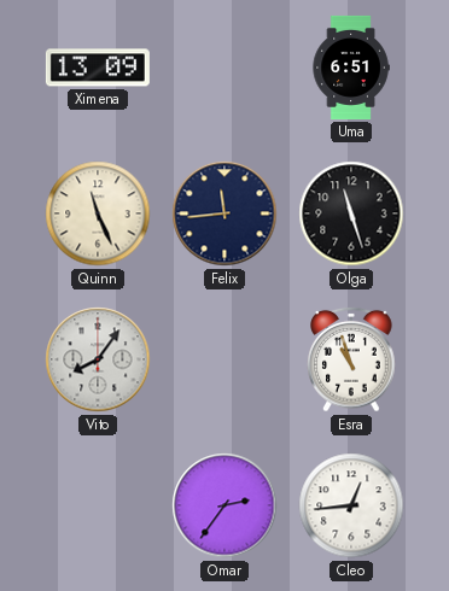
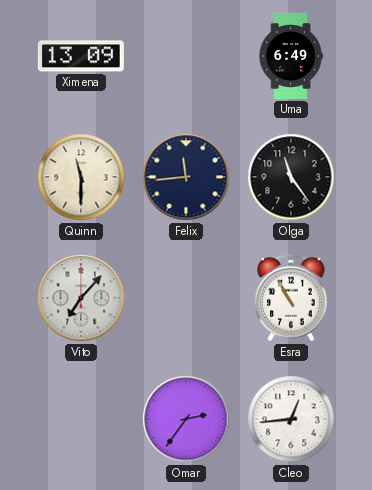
Uma: 6:51 -> 6:49 (291, 56)
Quinn: 11:26 -> 11:30 (81, 177)
Olga: 11:27 -> 11:24 (291, 177)
Vito: 8:06 -> 7:07 (81, 298)
Esra: 10:57 -> 10:55 (291, 298)
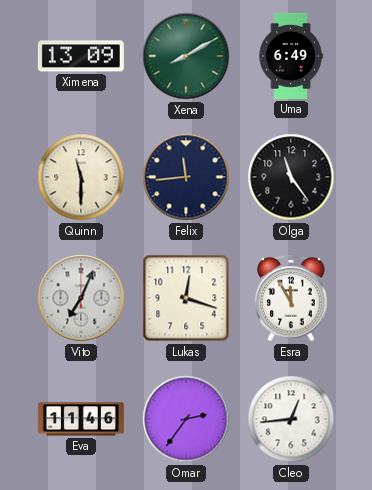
Xena: none -> 8:10 (186, 56)
Vito: 7:07 -> 7:04 (81, 298)
Lukas: none -> 12:18 (186, 298)
Esra: 10:55 -> 11:55 (291, 298)
Eva: none -> 11:46 (81, 419)
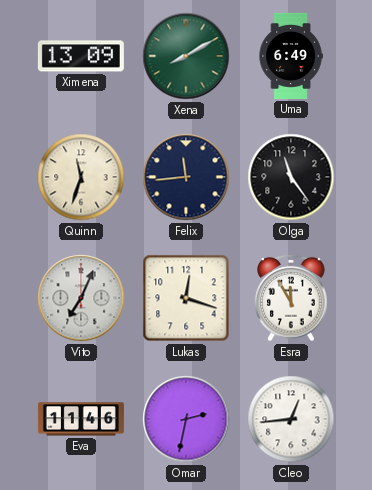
Quinn: 11:30 -> 11:33 (81, 177)
Omar: 2:36 -> 2:32 (186, 419)
